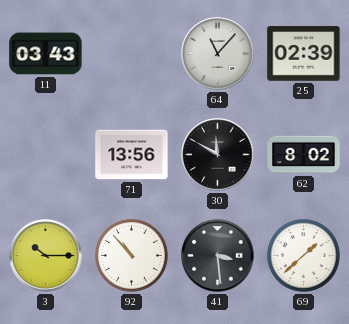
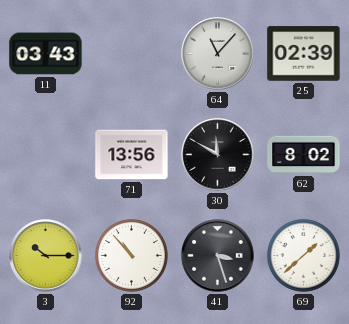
41: 3:29 -> 3:27 (218, 256)
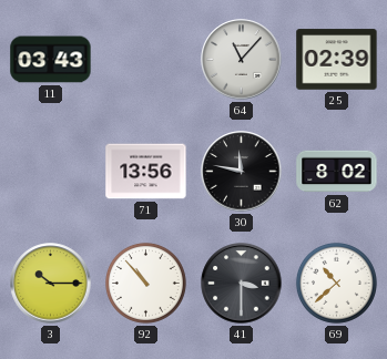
30: 11:50 -> 11:47 (242, 172)
41: 3:27 -> 3:30 (242, 284)
69: 1:38 -> 10:38 (336, 283)
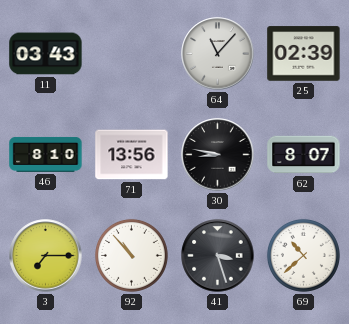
46: none -> 8:10 (46, 154)
30: 11:47 -> 8:47 (218, 155)
62: 8:02 -> 8:07 (304, 155)
3: 10:15 -> 7:15 (46, 256)
41: 3:30 -> 3:27 (218, 256)
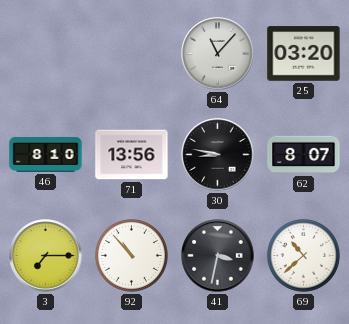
11: 03:43 -> none (46, 54)
25: 02:39 -> 03:20 (304, 54)
41: 3:27 -> 3:32 (218, 256)
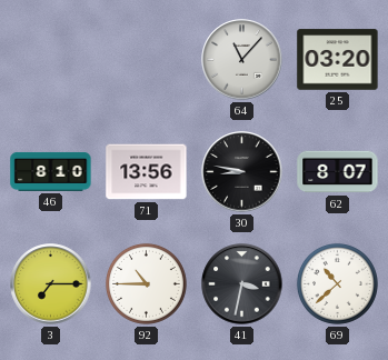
92: 10:53 -> 10:45 (146, 283)
